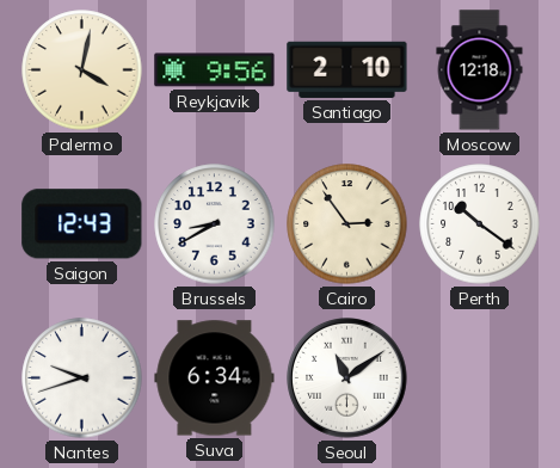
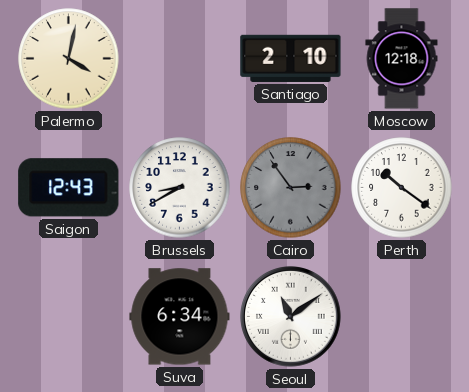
Reykjavik: 9:56 -> none (215, 70)
Cairo dial: cream -> grey (291, 188)
Nantes: 9:42 -> none (82, 378)
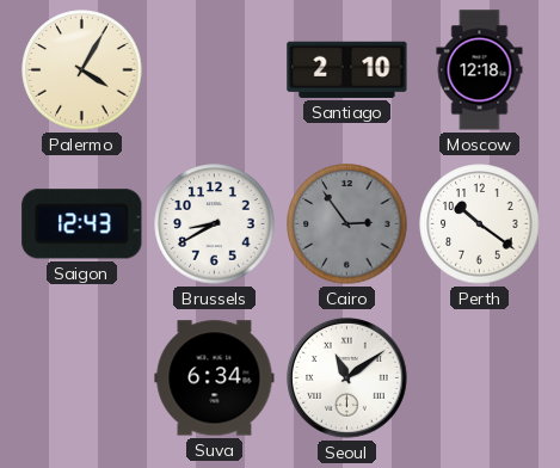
Palermo: 4:02 -> 4:05 (82, 70)
